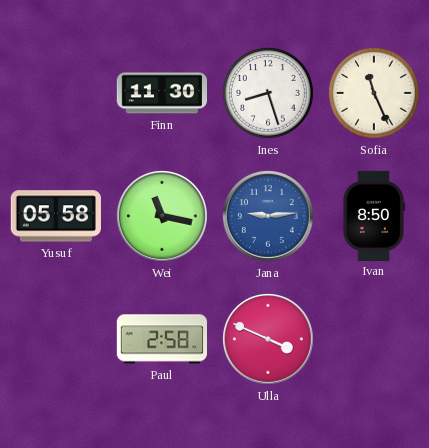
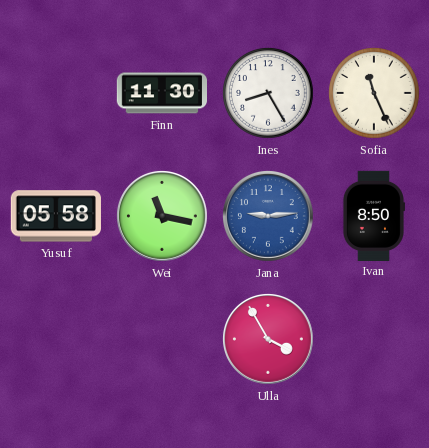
Ines: 8:27 -> 8:25 (269, 94)
Paul: 2:58 -> none (161, 339)
Ulla: 3:49 -> 3:55 (269, 340)
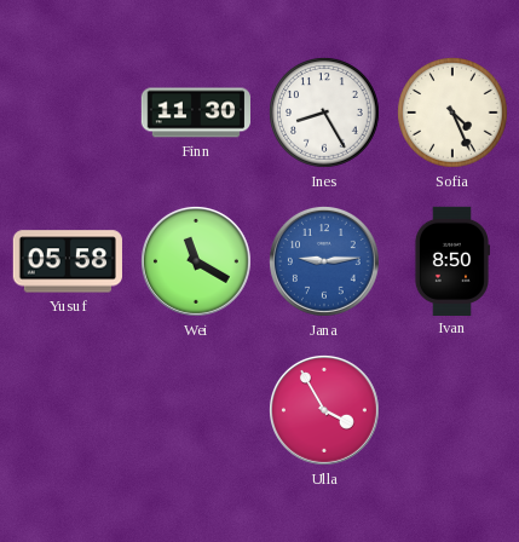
Sofia: 11:26 -> 4:26 (454, 114)
Wei: 11:17 -> 11:20 (197, 263)
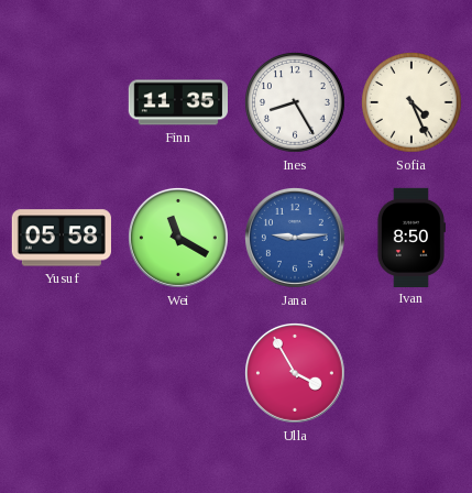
Finn: 11:30 -> 11:35 (177, 102)
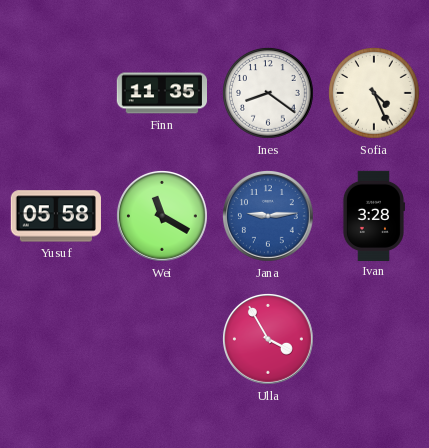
Ines: 8:25 -> 8:21 (269, 94)
Ivan: 8:50 -> 3:28 (373, 215)
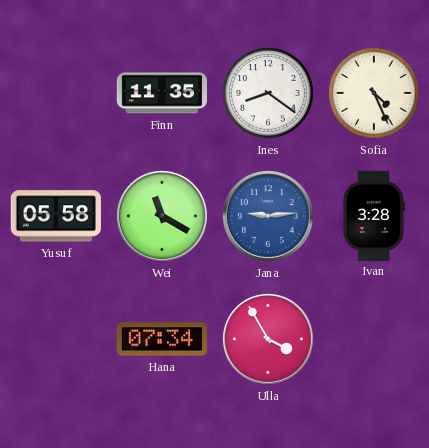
Hana: none -> 07:34 (162, 339)
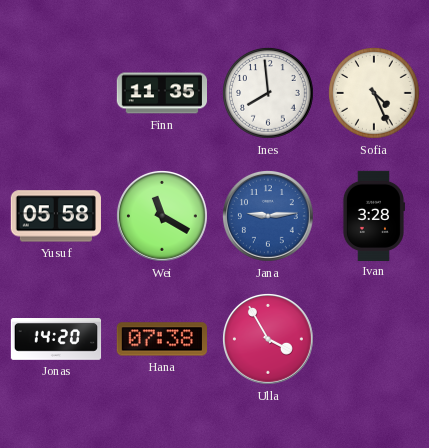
Ines: 8:21 -> 7:59 (269, 94)
Jonas: none -> 14:20 (56, 340)
Hana: 07:34 -> 07:38 (162, 339)
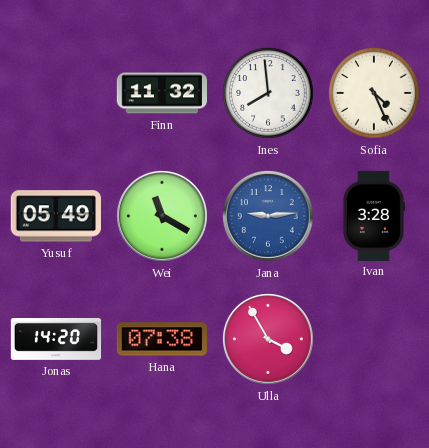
Finn: 11:35 -> 11:32 (161, 93)
Yusuf: 05:58 -> 05:49 (56, 216)
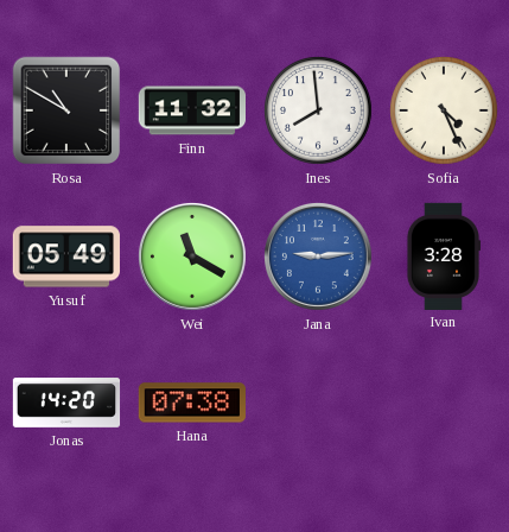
Rosa: none -> 10:50 (66, 110)
Ulla: 3:55 -> none (269, 340)
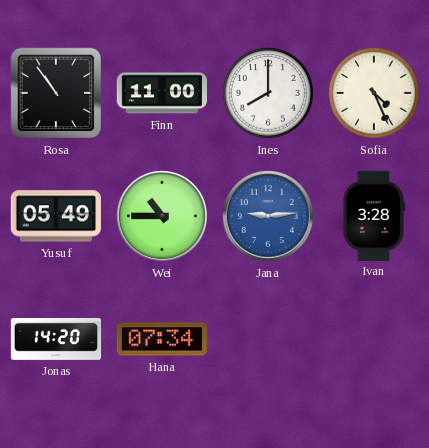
Rosa: 10:50 -> 10:54 (56, 93)
Finn: 11:32 -> 11:00 (161, 93)
Ines: 7:59 -> 8:00 (269, 94)
Wei: 11:20 -> 10:45 (163, 217)
Hana: 07:38 -> 07:34 (162, 339)
